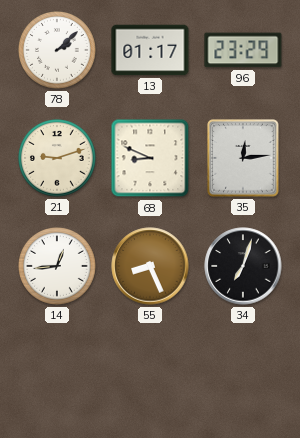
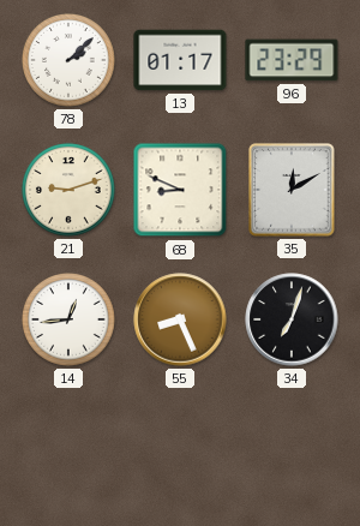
35: 12:14 -> 12:10 (292, 190)
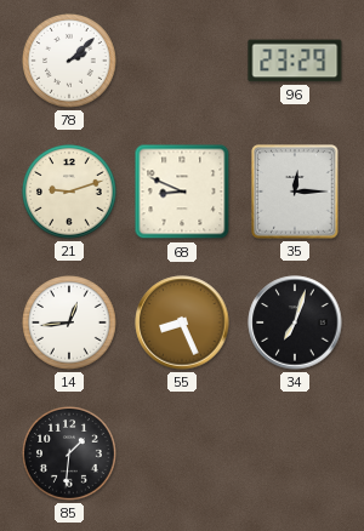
13: 01:17 -> none (180, 60)
35: 12:10 -> 12:15 (295, 192)
85: none -> 1:31 (70, 455)
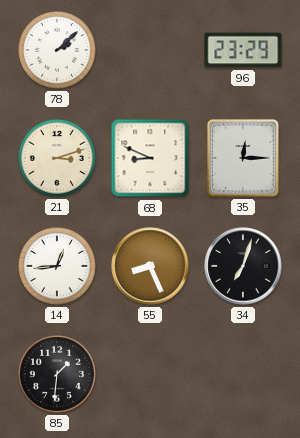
21: 9:12 -> 3:12 (58, 159)
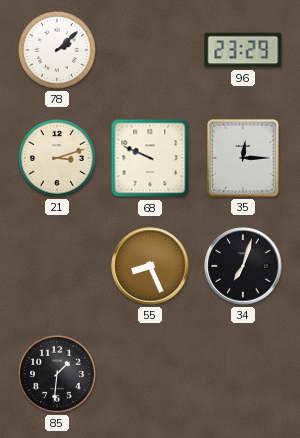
68: 8:49 -> 9:49 (150, 158)
14: 12:44 -> none (58, 267)
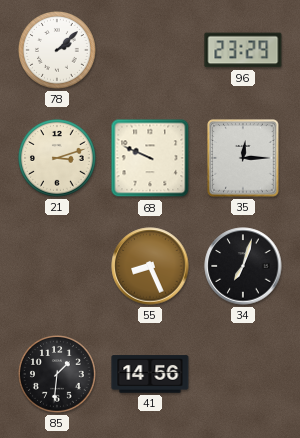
41: none -> 14:56 (150, 374)
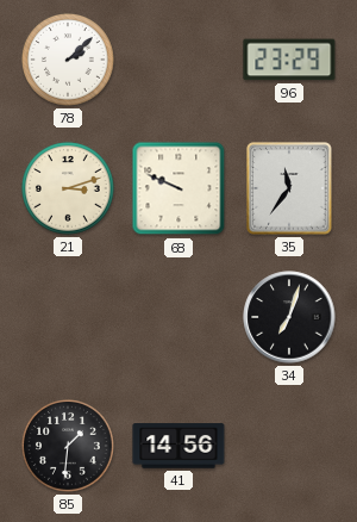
35: 12:15 -> 11:36 (289, 188)
55: 8:26 -> none (150, 266)
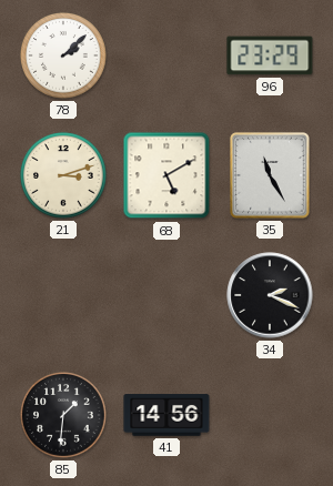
68: 9:49 -> 5:10 (167, 175)
35: 11:36 -> 11:25 (270, 175)
34: 7:03 -> 2:19 (270, 295)
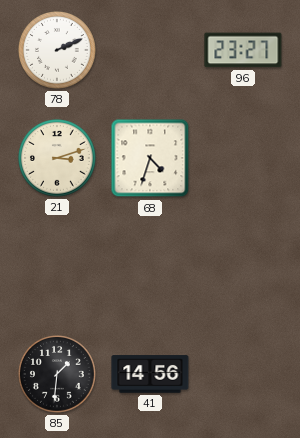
78: 2:08 -> 2:11 (58, 51)
96: 23:29 -> 23:27 (243, 50)
68: 5:10 -> 4:33 (150, 158)
35: 11:25 -> none (270, 175)
34: 2:19 -> none (270, 295)
